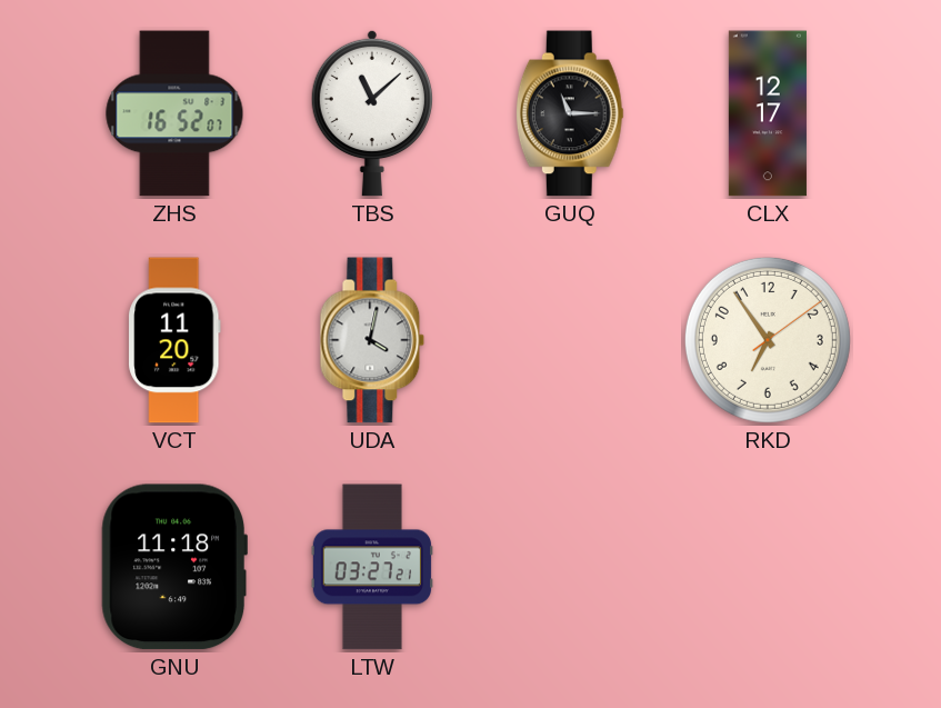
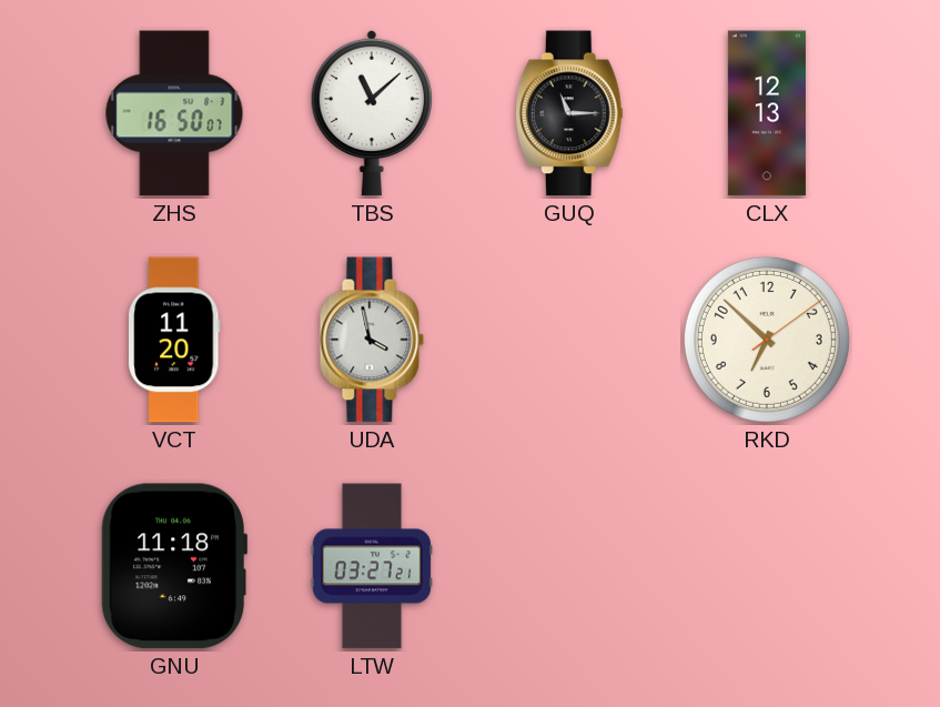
ZHS: 16:52 -> 16:50 (174, 113)
CLX: 12:17 -> 12:13 (767, 113)
UDA: 4:02 -> 3:58 (372, 340)
RKD: 6:54 -> 6:52 (767, 340)
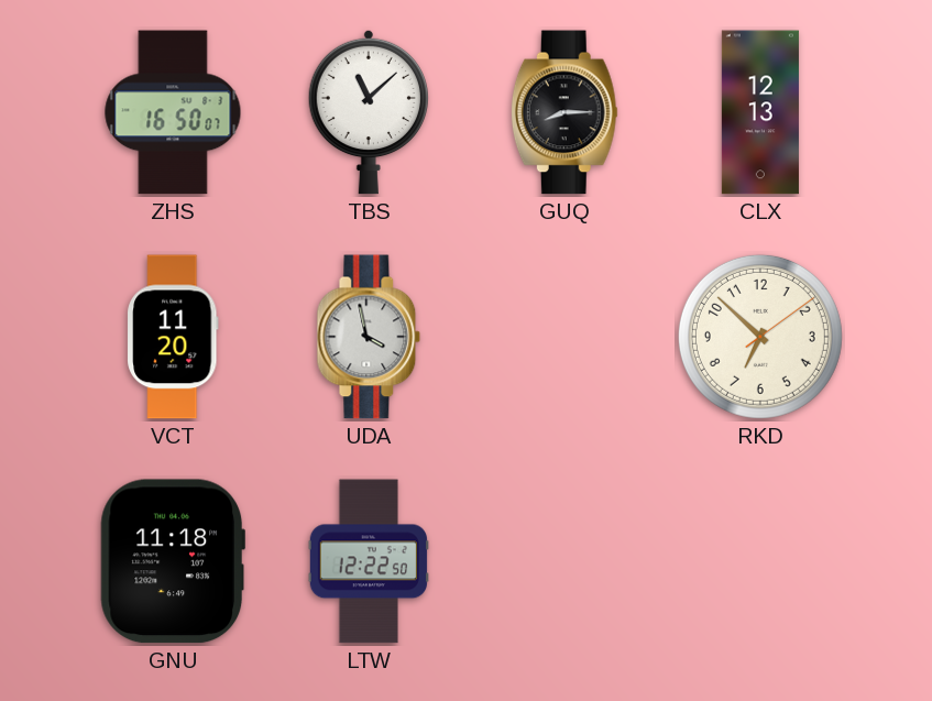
GUQ: 11:15 -> 8:15 (564, 112)
LTW: 03:27 -> 12:22 (368, 561)
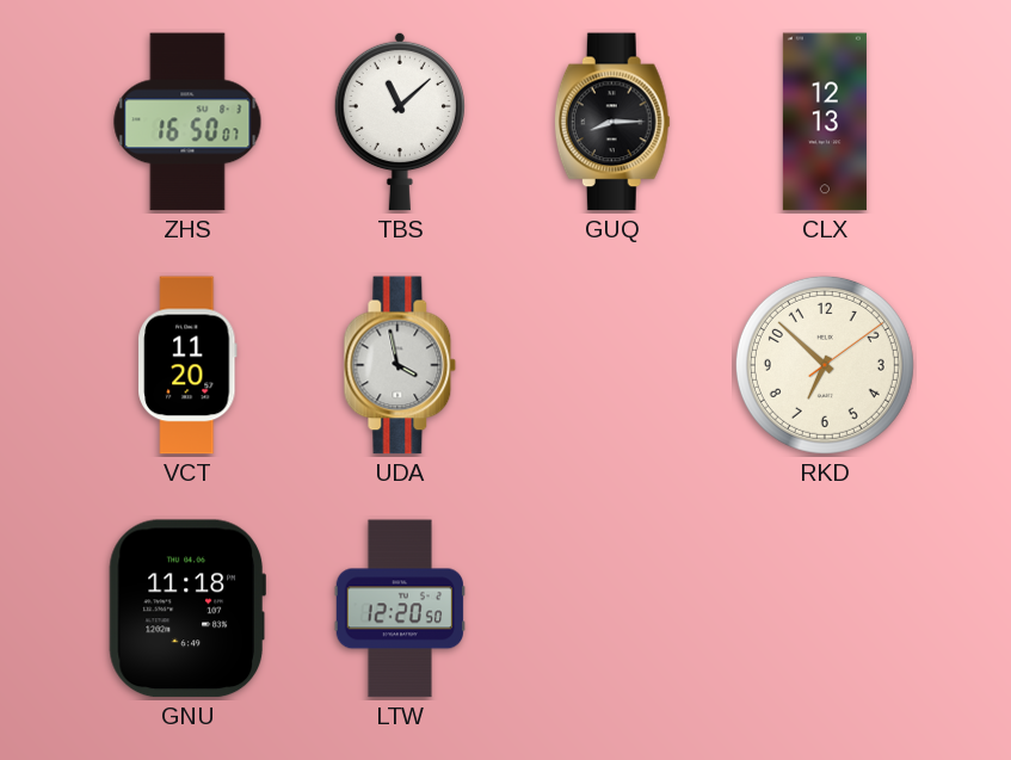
LTW: 12:22 -> 12:20 (399, 608)
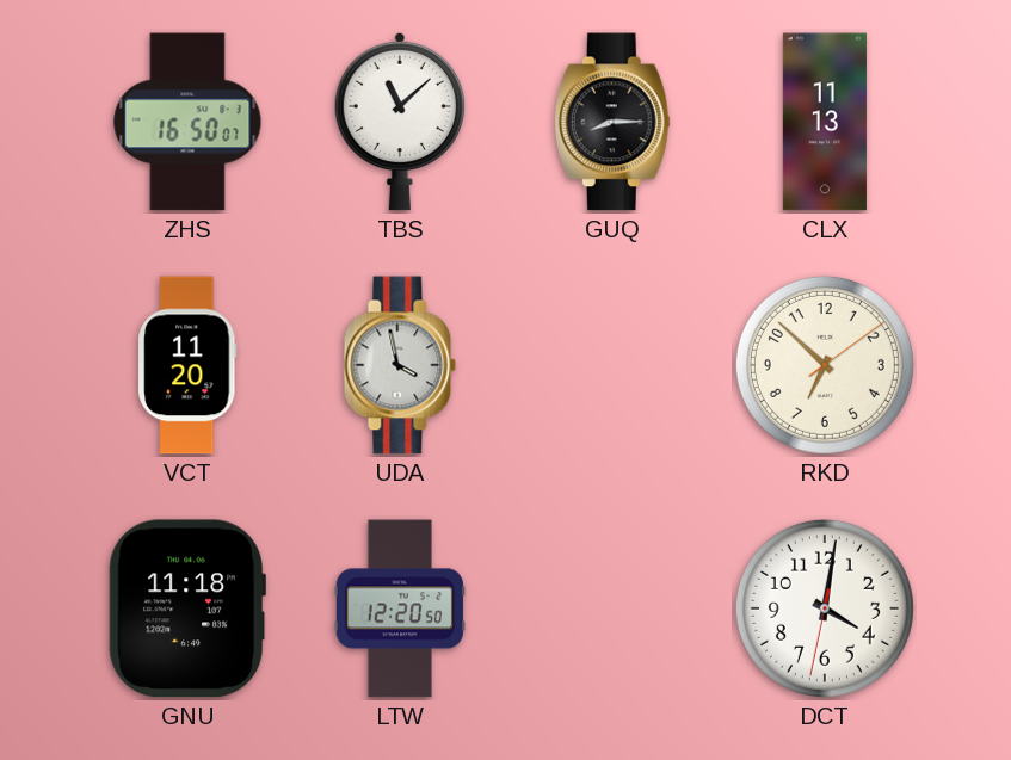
CLX: 12:13 -> 11:13 (825, 122)
DCT: none -> 4:01 (825, 608)
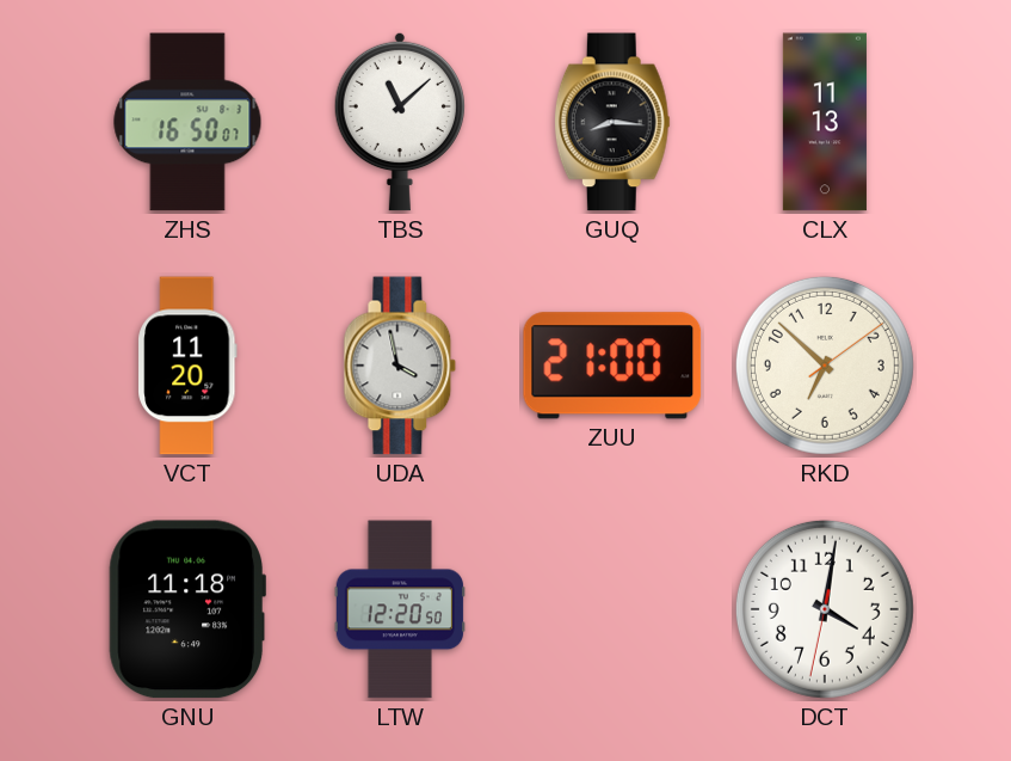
GUQ: 8:15 -> 8:16 (612, 122)
ZUU: none -> 21:00 (612, 366)
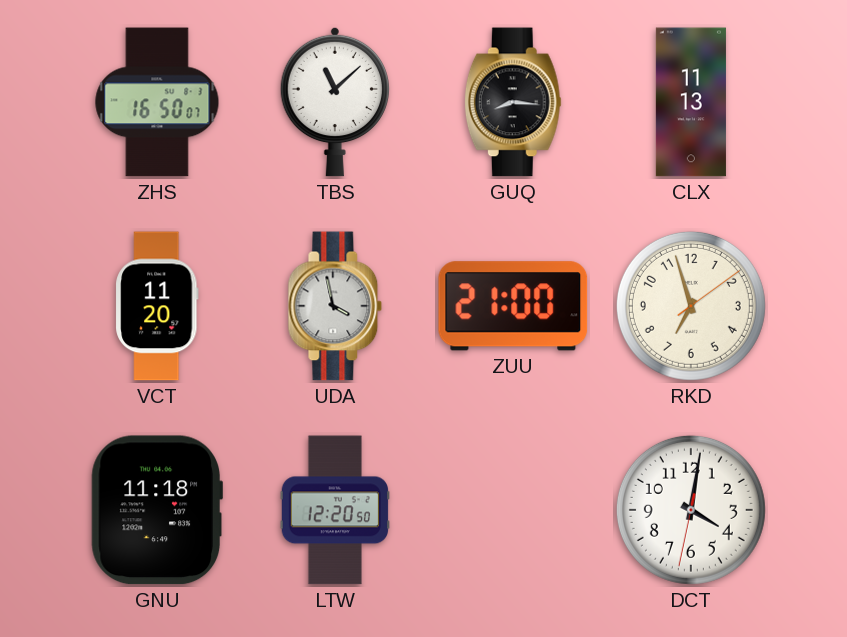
RKD: 6:52 -> 6:57 (691, 306)
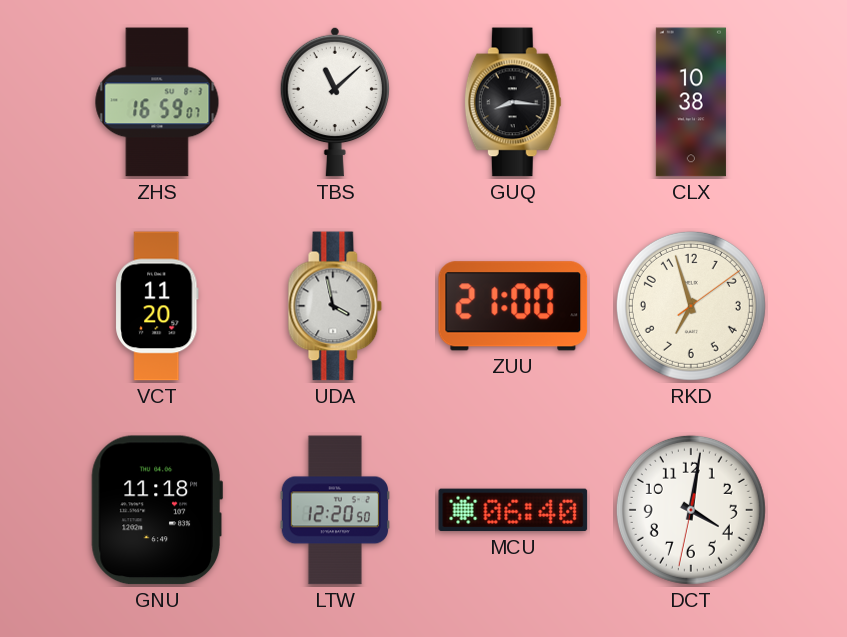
ZHS: 16:50 -> 16:59 (157, 102)
CLX: 11:13 -> 10:38 (691, 102)
MCU: none -> 06:40 (513, 510)
